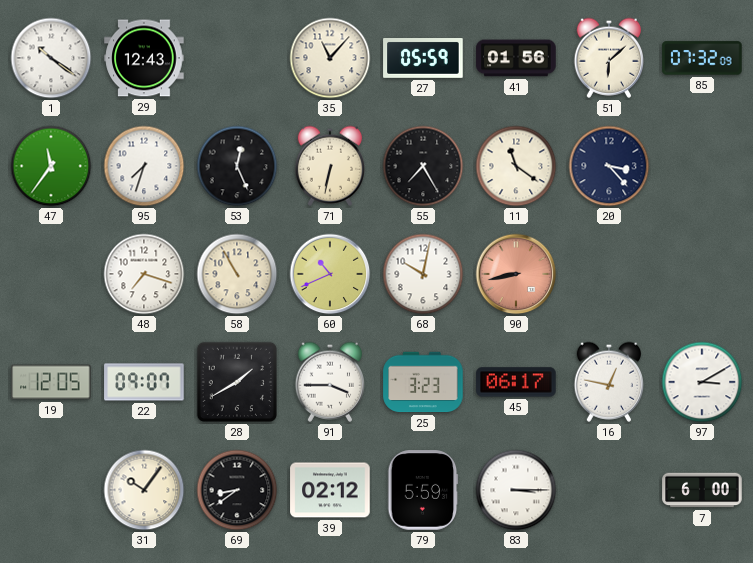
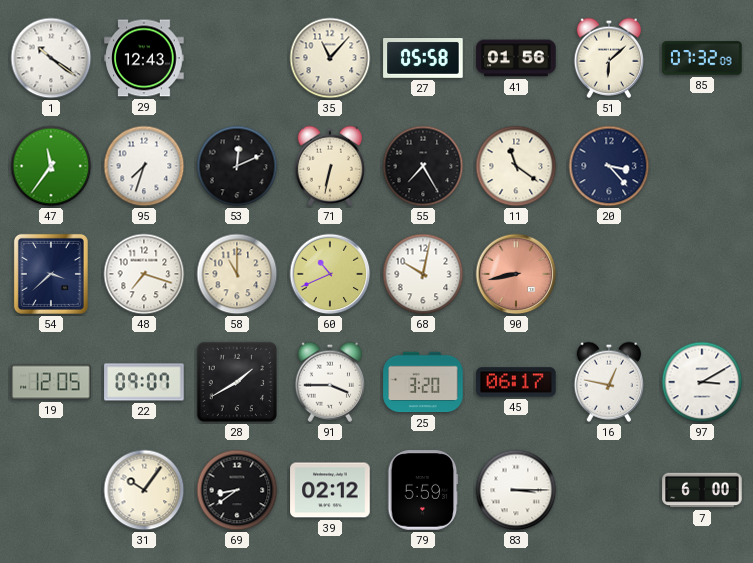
27: 05:59 -> 05:58 (423, 59)
53: 12:26 -> 12:11 (237, 166)
54: none -> 3:38 (51, 274)
58: 10:55 -> 11:00 (237, 274)
25: 3:23 -> 3:20 (423, 382)
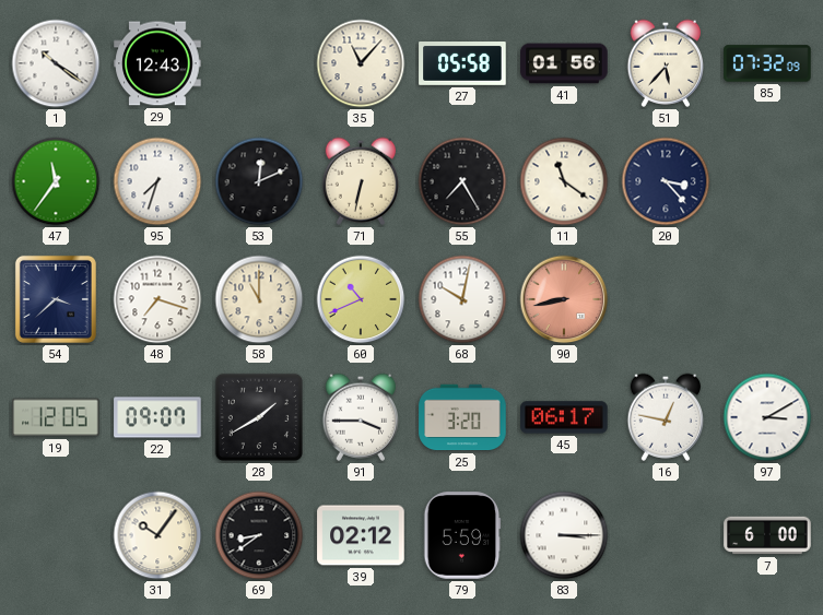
51: 6:08 -> 5:37 (665, 63)
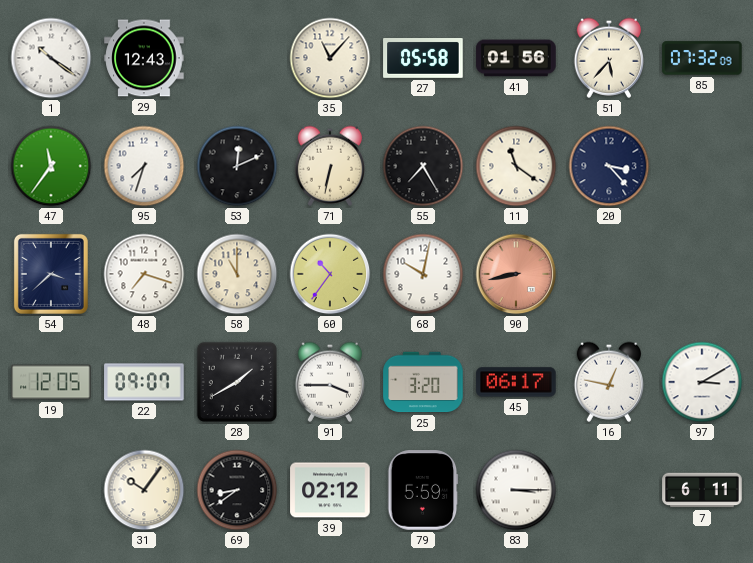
60: 10:41 -> 10:36 (330, 274)
7: 6:00 -> 6:11 (702, 490)
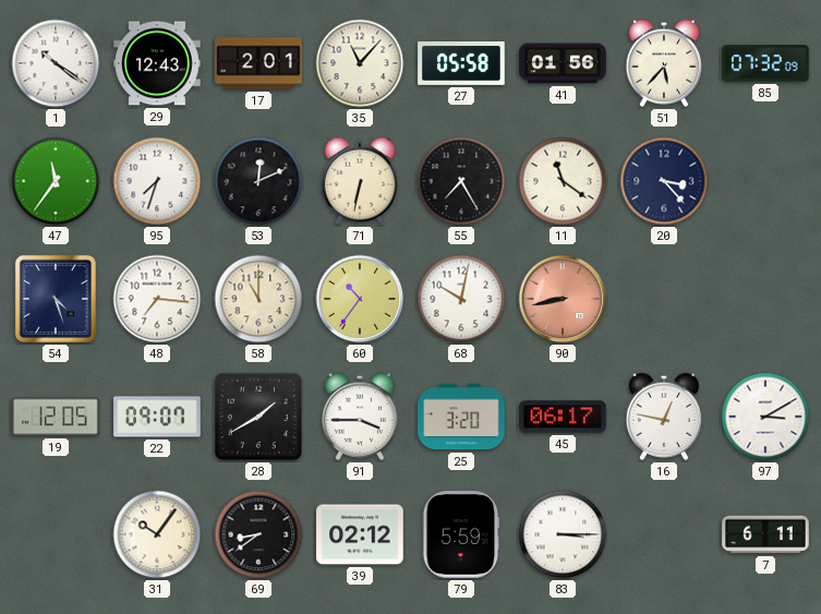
17: none -> 2:01 (258, 63)
54: 3:38 -> 4:27 (56, 299)
48: 7:18 -> 7:16 (157, 299)
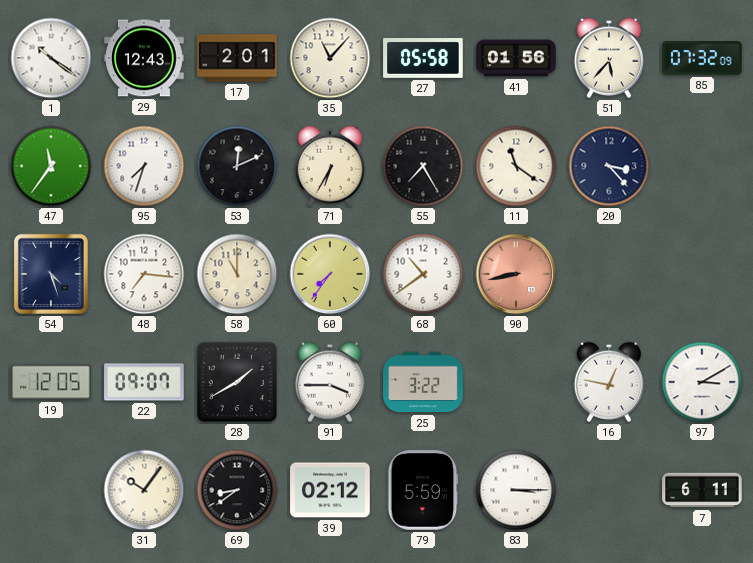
71: 6:32 -> 6:35 (329, 166)
60: 10:36 -> 7:36 (330, 274)
68: 10:02 -> 10:39 (423, 274)
25: 3:20 -> 3:22 (423, 382)
45: 06:17 -> none (563, 417)
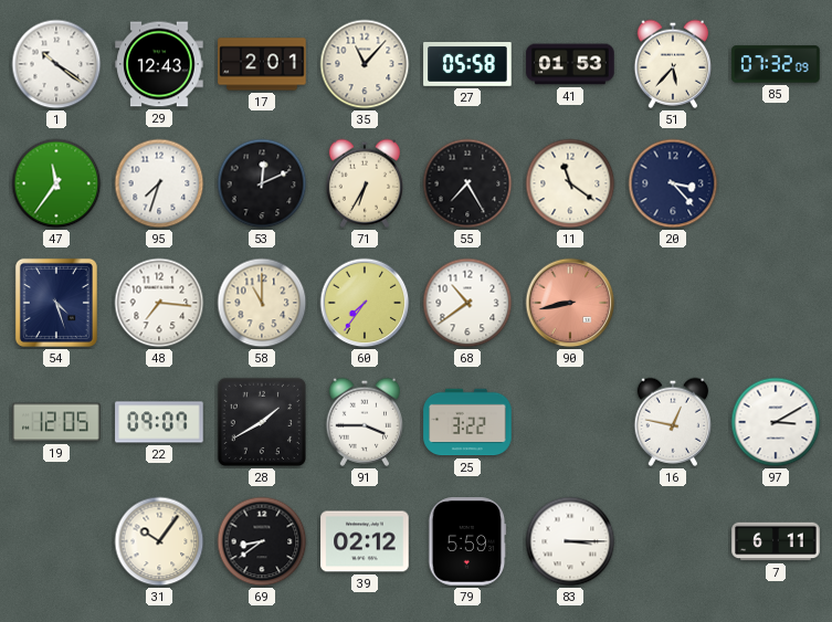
41: 01:56 -> 01:53 (570, 64)
